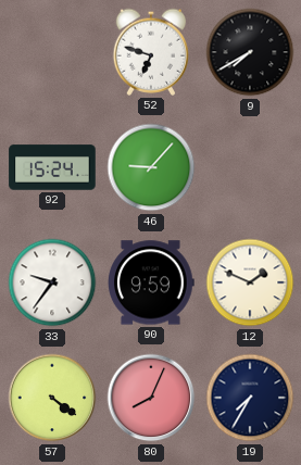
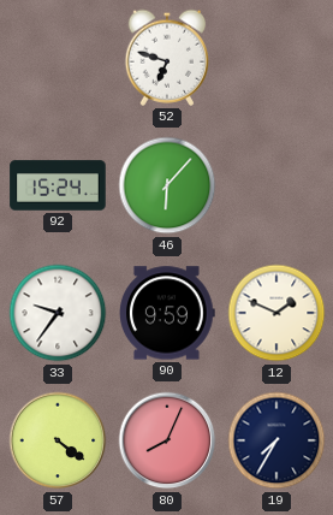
9: 7:40 -> none (250, 52)
46: 9:07 -> 6:07 (167, 185)
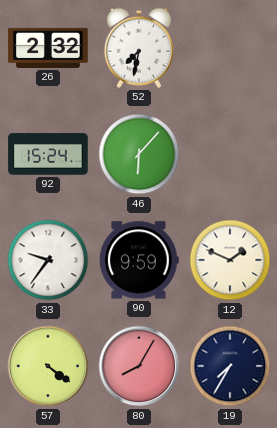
26: none -> 2:32 (48, 48)
52: 6:48 -> 7:32 (138, 48)
80: 8:04 -> 8:05 (139, 366)
